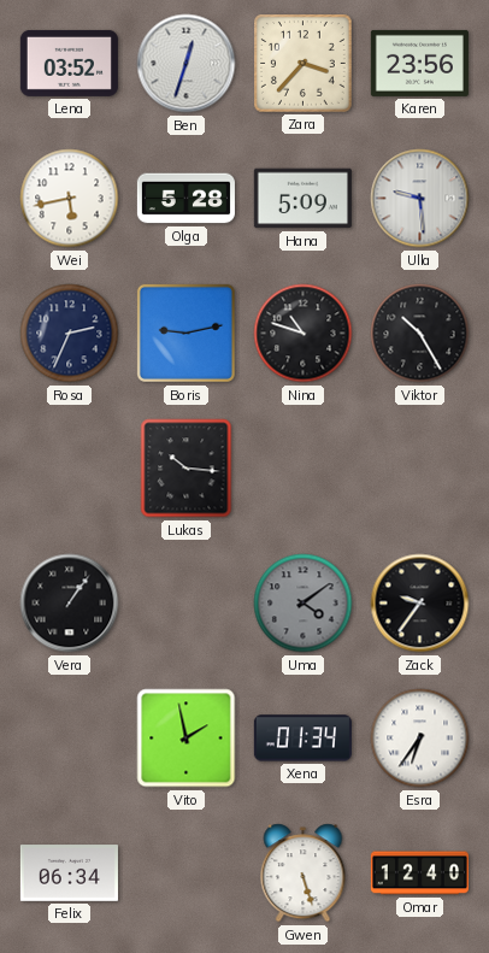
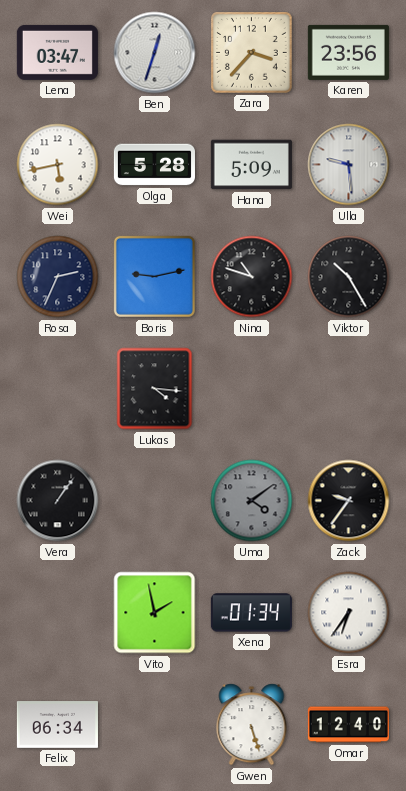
Lena: 03:52 -> 03:47 (57, 52)
Lukas: 10:16 -> 4:16 (155, 389)
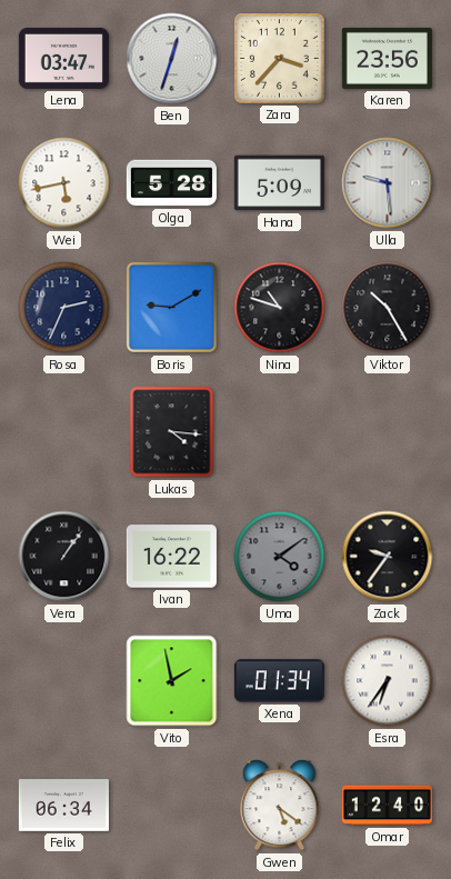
Boris: 9:13 -> 9:10 (171, 307)
Ivan: none -> 16:22 (171, 557)
Gwen: 5:27 -> 5:21 (280, 806)
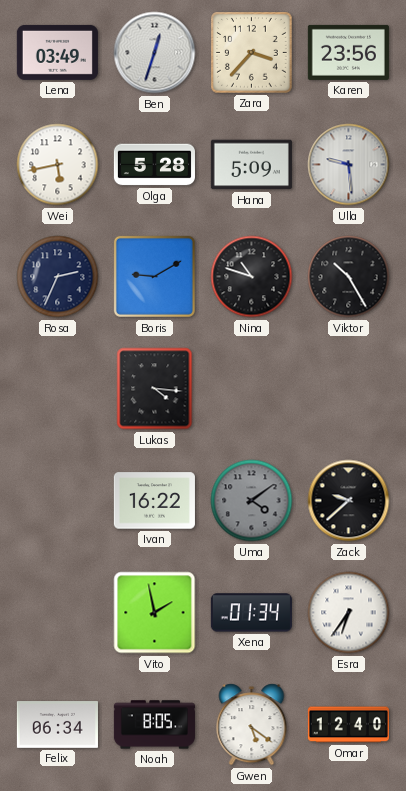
Lena: 03:47 -> 03:49 (57, 52)
Vera: 1:06 -> none (64, 557)
Zack: 9:36 -> 9:38 (349, 501)
Noah: none -> 8:05 (154, 725)
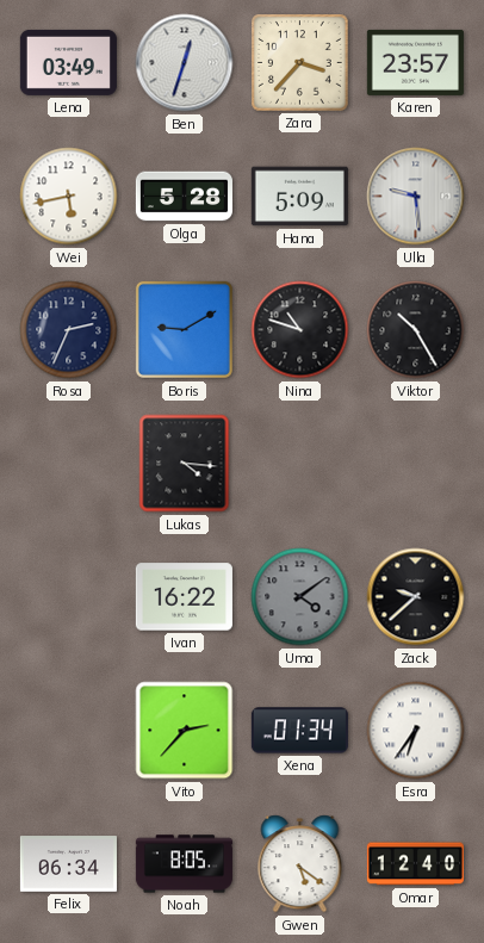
Karen: 23:56 -> 23:57 (415, 62)
Vito: 1:58 -> 2:37 (185, 731)
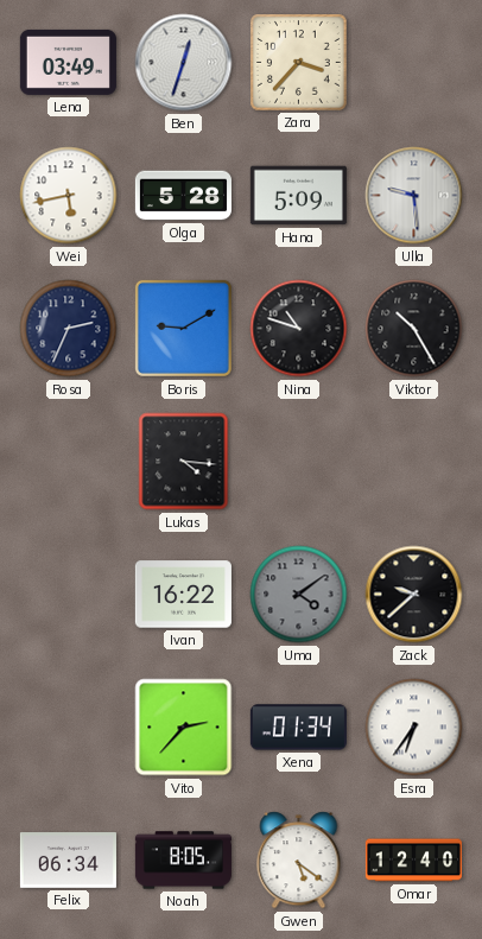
Karen: 23:57 -> none (415, 62)
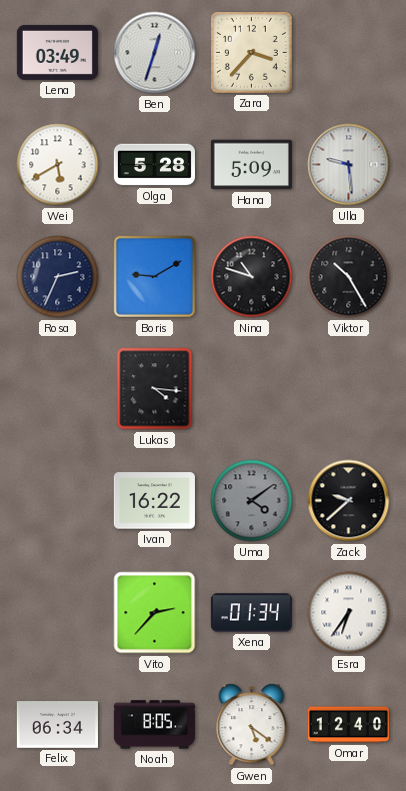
Wei: 5:43 -> 5:40 (58, 165)
